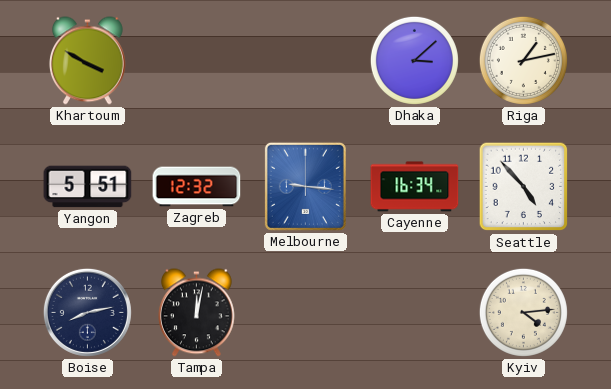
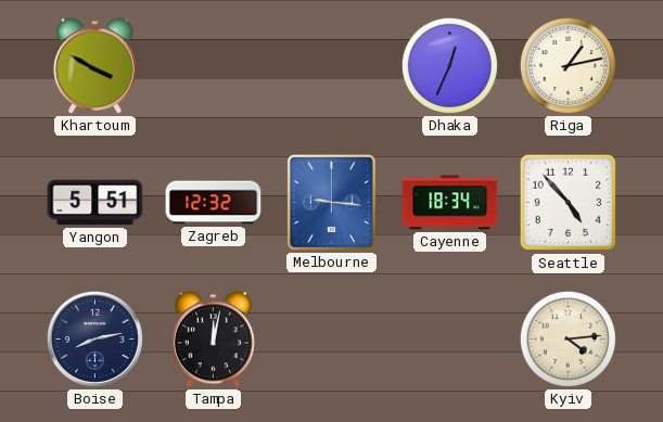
Dhaka: 3:08 -> 12:34 (449, 65)
Cayenne: 16:34 -> 18:34 (450, 203)
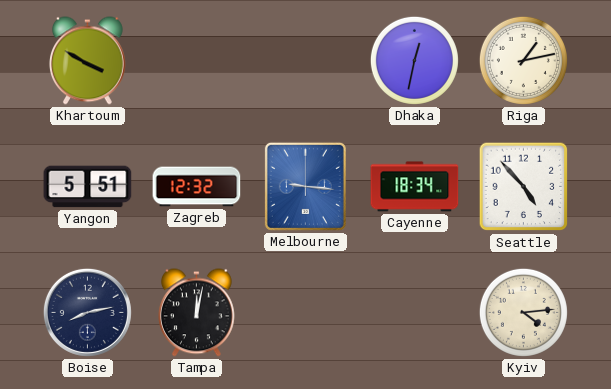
Dhaka: 12:34 -> 12:32 (414, 60)
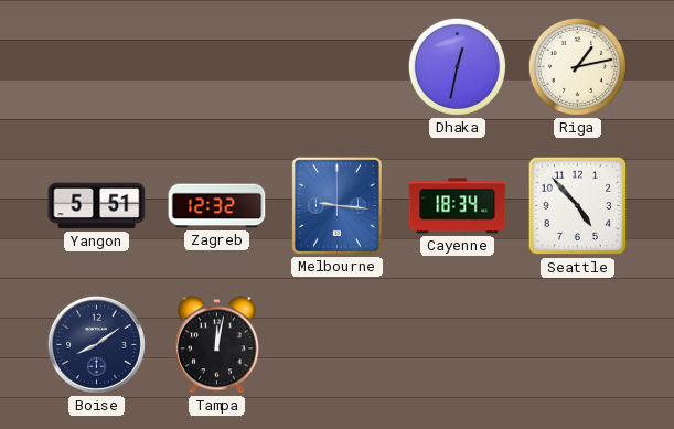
Khartoum: 3:50 -> none (88, 61)
Boise: 8:13 -> 8:09 (96, 344)
Kyiv: 4:14 -> none (523, 312)
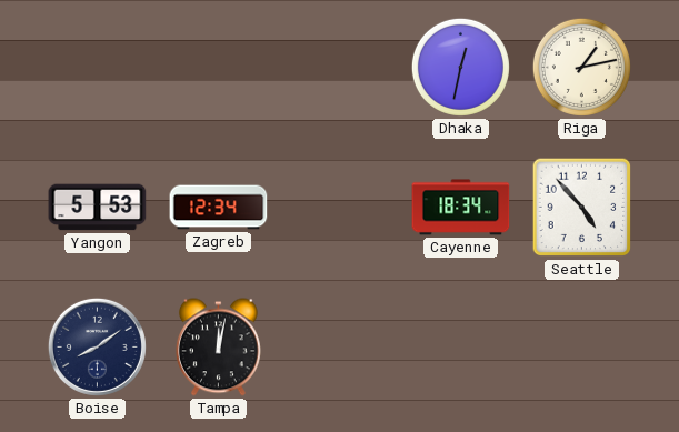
Yangon: 5:51 -> 5:53 (98, 208)
Zagreb: 12:32 -> 12:34 (219, 208)
Melbourne: 9:16 -> none (336, 205)
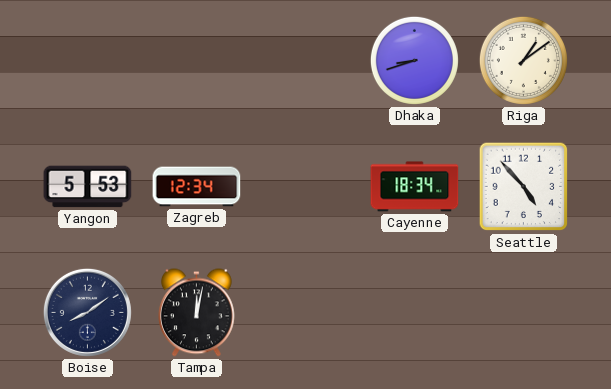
Dhaka: 12:32 -> 8:42 (414, 60)
Riga: 1:13 -> 1:09 (523, 60)
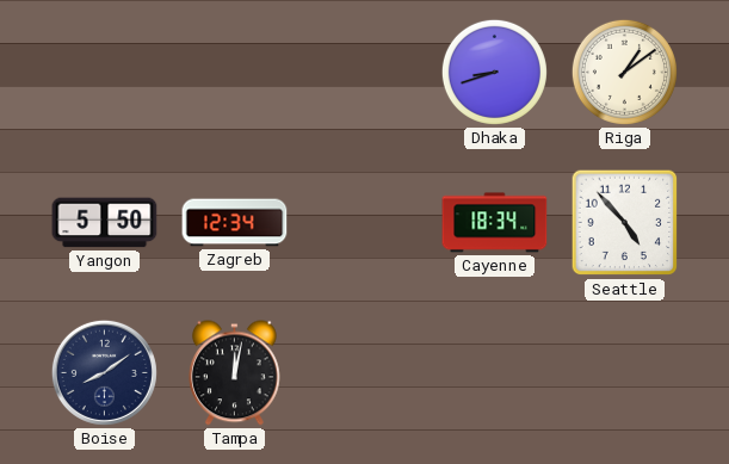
Yangon: 5:53 -> 5:50 (105, 223)
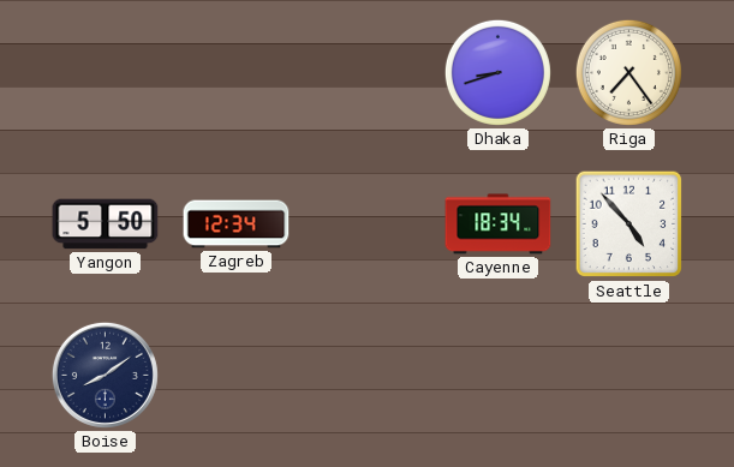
Riga: 1:09 -> 7:24 (628, 72)
Tampa: 12:02 -> none (235, 373)
